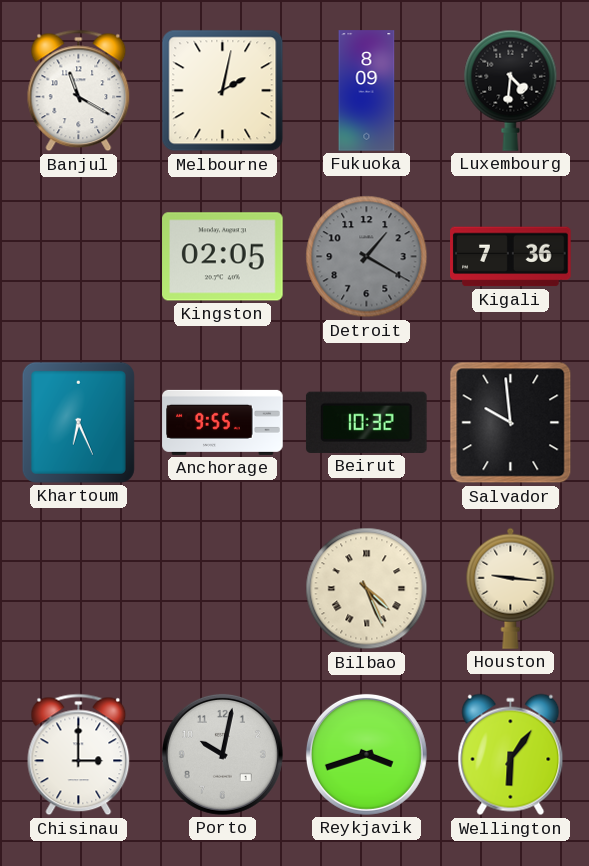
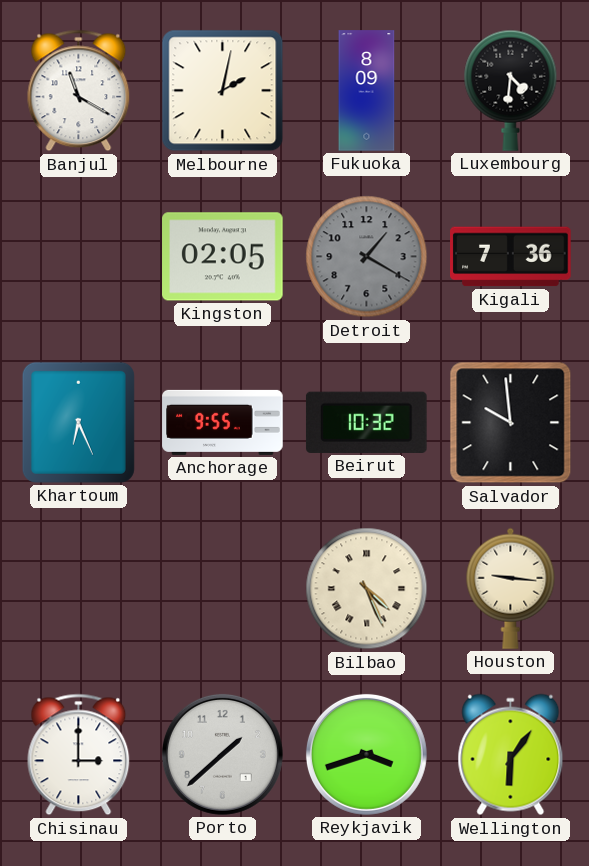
Porto: 10:02 -> 1:38 (222, 754)
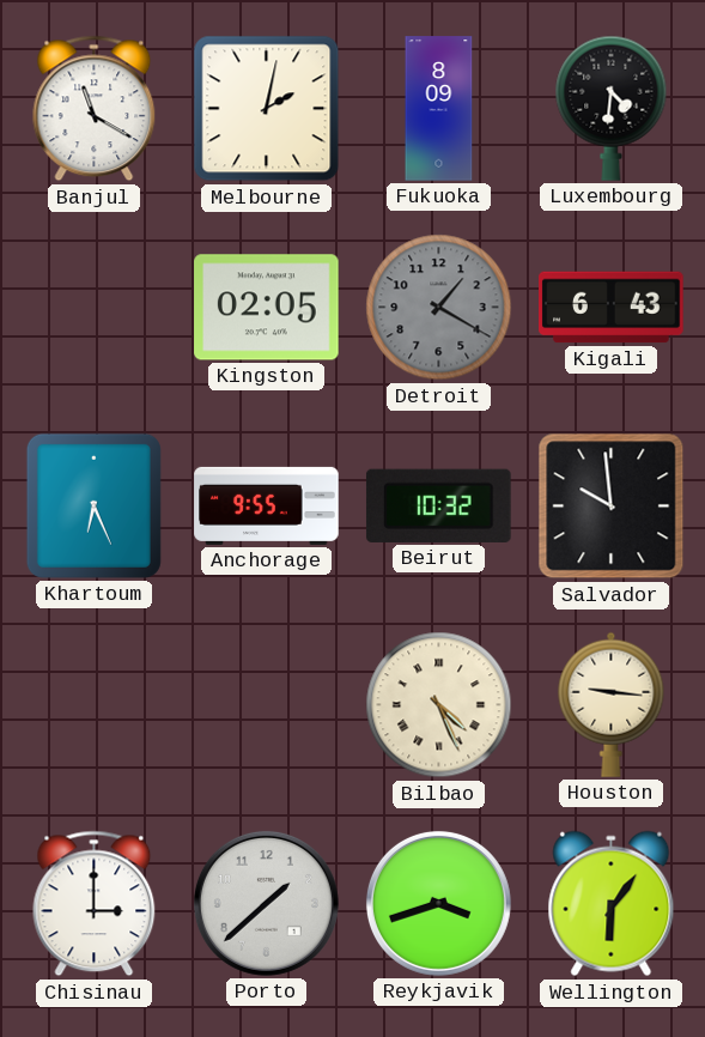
Kigali: 7:36 -> 6:43 (612, 308)
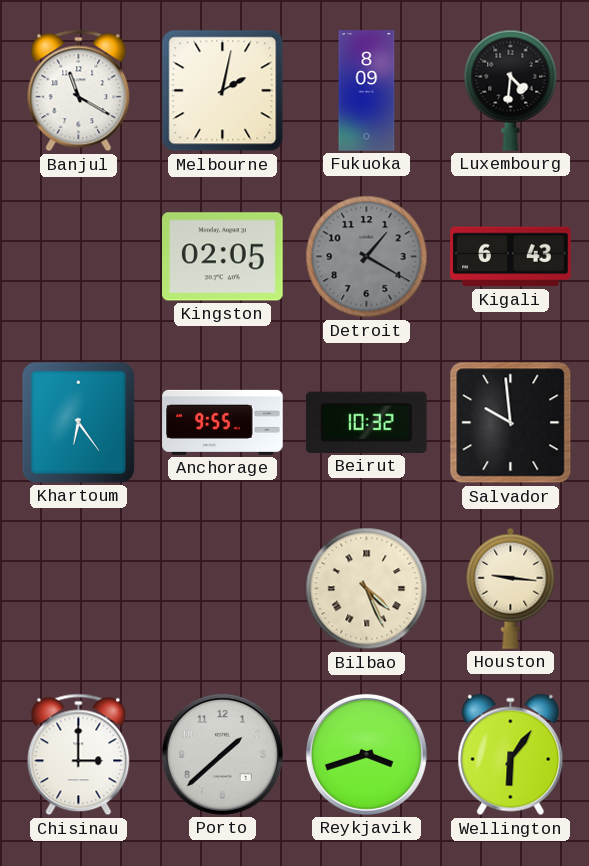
Khartoum: 6:26 -> 6:24 (78, 422)
